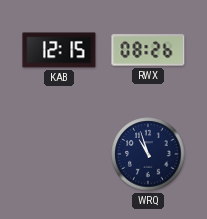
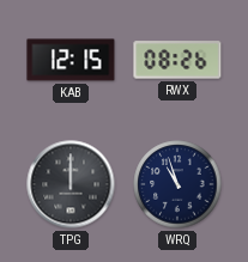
TPG: none -> 12:00 (71, 184)
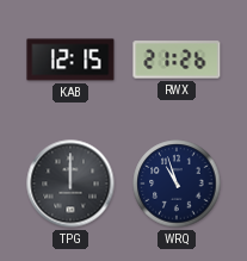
RWX: 08:26 -> 21:26 (177, 60)
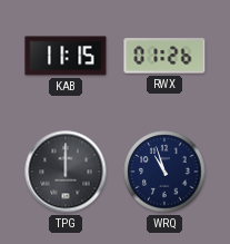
KAB: 12:15 -> 11:15 (66, 56)
RWX: 21:26 -> 01:26 (164, 56)
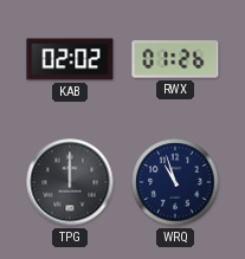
KAB: 11:15 -> 02:02 (70, 59)
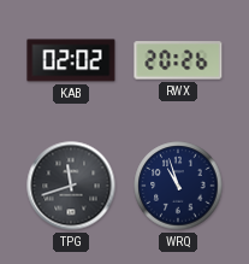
RWX: 01:26 -> 20:26 (178, 60)
TPG: 12:00 -> 11:42 (71, 186)
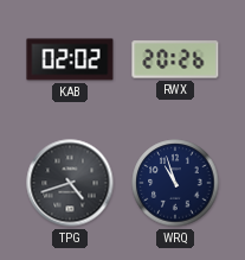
TPG: 11:42 -> 4:42 (70, 183)
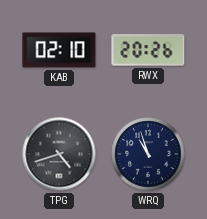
KAB: 02:02 -> 02:10 (59, 50)
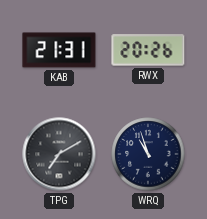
KAB: 02:10 -> 21:31 (59, 50)
TPG: 4:42 -> 7:10 (59, 154)
